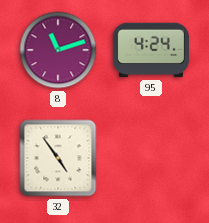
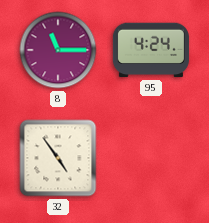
8: 11:12 -> 11:15 (58, 50)
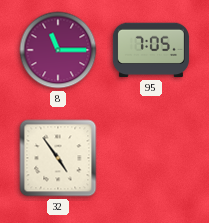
95: 4:24 -> 7:05 (151, 50)
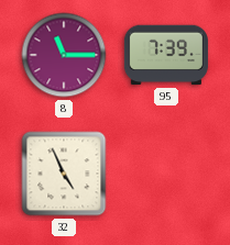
95: 7:05 -> 7:39 (166, 55)
32: 4:54 -> 4:56 (64, 174)
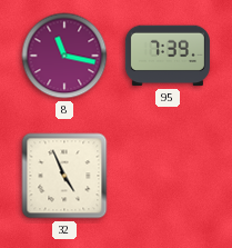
8: 11:15 -> 11:17 (64, 56)
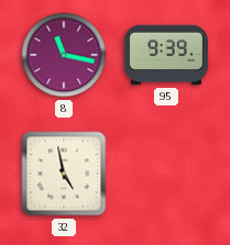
95: 7:39 -> 9:39 (166, 55)
32: 4:56 -> 4:58 (64, 174)
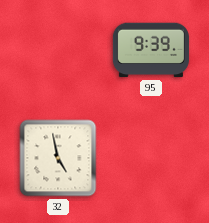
8: 11:17 -> none (64, 55)
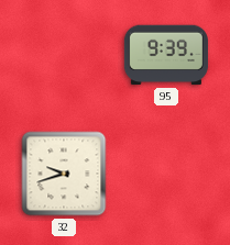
32: 4:58 -> 9:42 (64, 174)
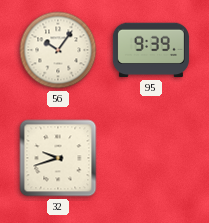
56: none -> 10:06 (58, 50)
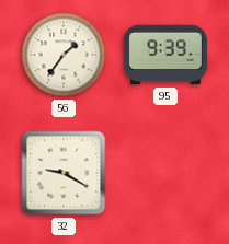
56: 10:06 -> 1:36 (64, 55)
32: 9:42 -> 9:20 (64, 173)
